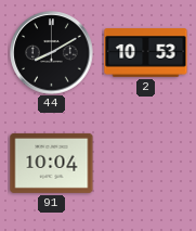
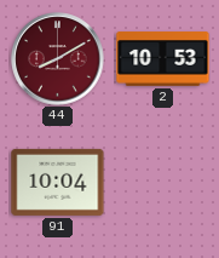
44 dial: black -> burgundy (58, 59)
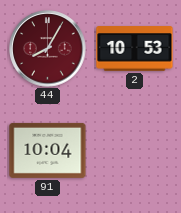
44: 8:10 -> 8:05 (48, 49)
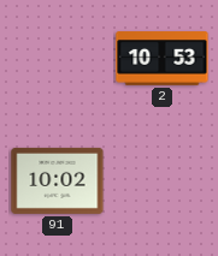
44: 8:05 -> none (48, 49)
91: 10:04 -> 10:02 (58, 180)
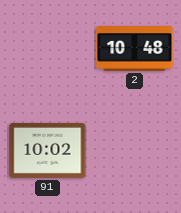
2: 10:53 -> 10:48 (135, 49)
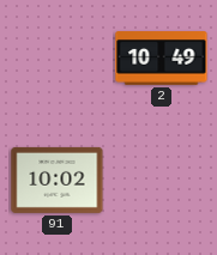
2: 10:48 -> 10:49 (162, 59)
